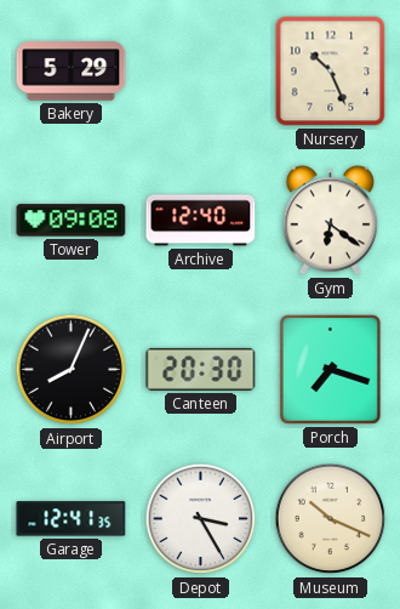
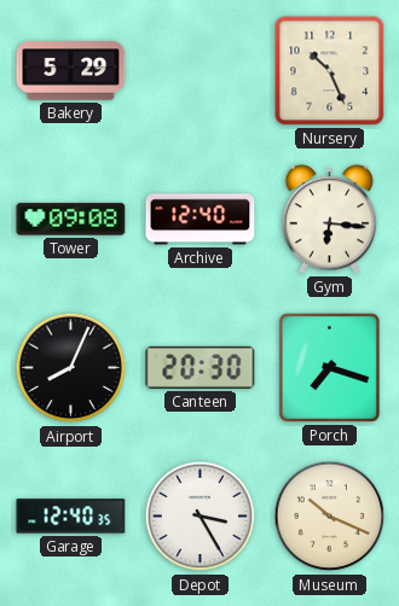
Gym: 6:21 -> 6:16 (330, 220)
Garage: 12:41 -> 12:40 (71, 517)
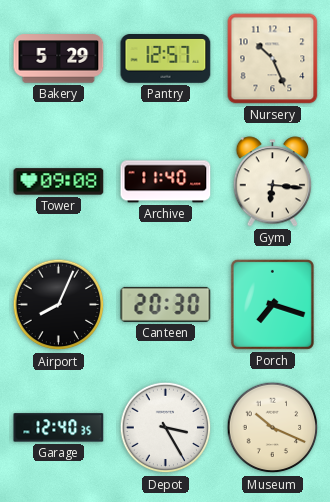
Pantry: none -> 12:57 (166, 59)
Archive: 12:40 -> 11:40 (166, 182)
